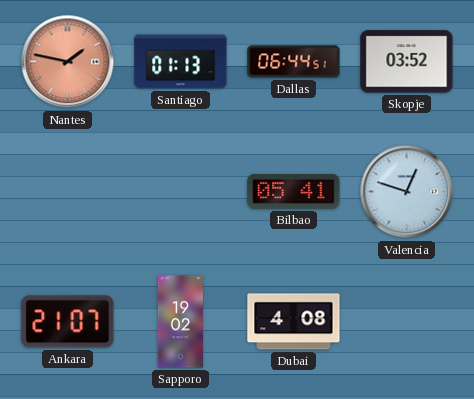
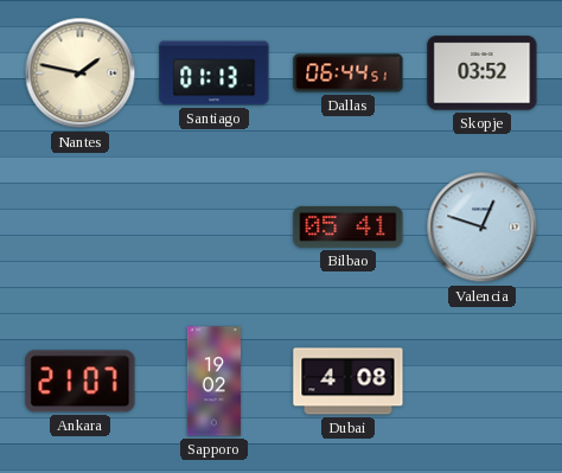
Nantes dial: salmon -> cream (81, 73)
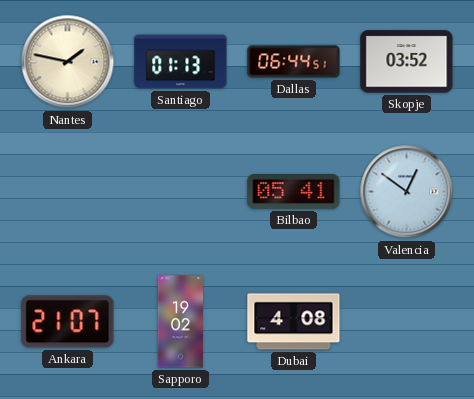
Valencia: 12:48 -> 12:51 (407, 192)
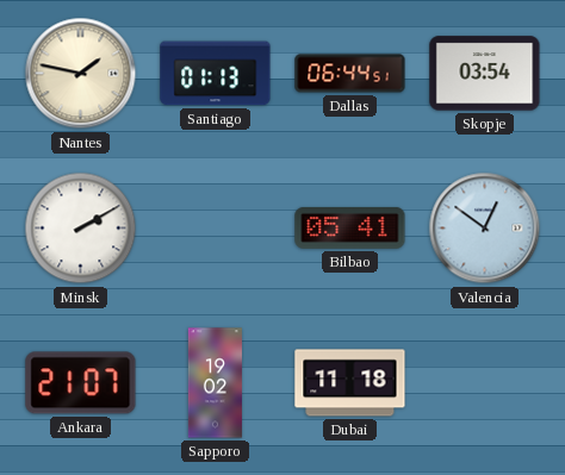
Skopje: 03:52 -> 03:54 (485, 74)
Minsk: none -> 2:10 (81, 229)
Dubai: 4:08 -> 11:18 (350, 383)
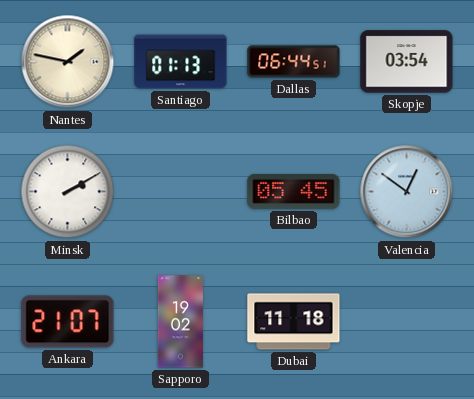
Bilbao: 05:41 -> 05:45 (294, 191)
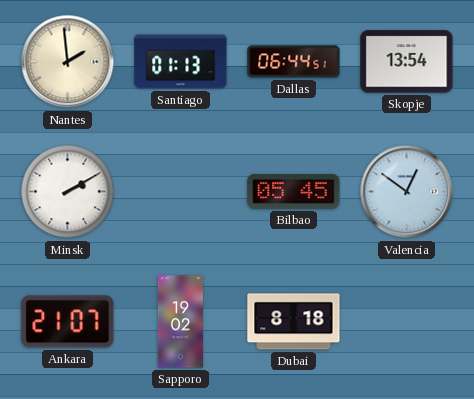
Nantes: 1:47 -> 1:59 (68, 62)
Skopje: 03:54 -> 13:54 (407, 62)
Dubai: 11:18 -> 8:18 (294, 322)
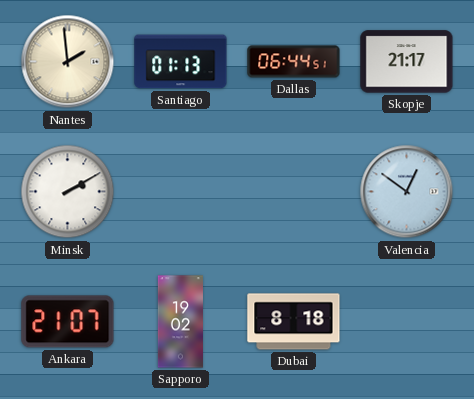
Skopje: 13:54 -> 21:17 (407, 62)
Bilbao: 05:45 -> none (294, 191)
